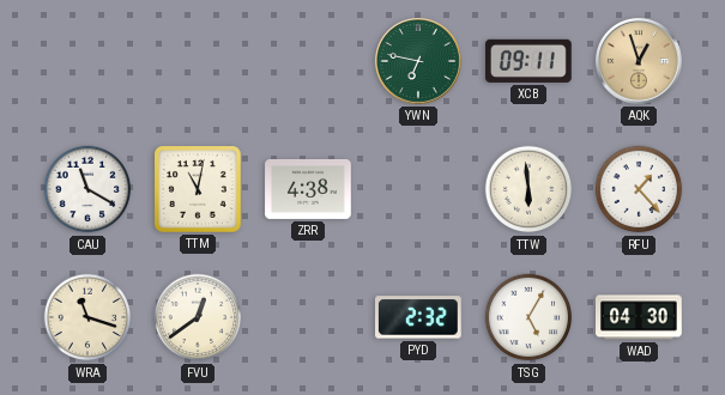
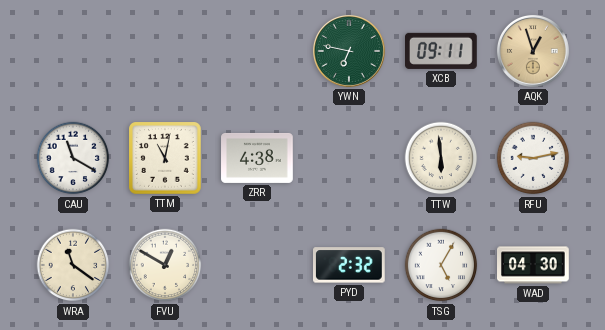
RFU: 1:23 -> 9:13 (533, 158)
WRA: 11:18 -> 11:21 (73, 265)
FVU: 12:39 -> 12:50 (165, 265)
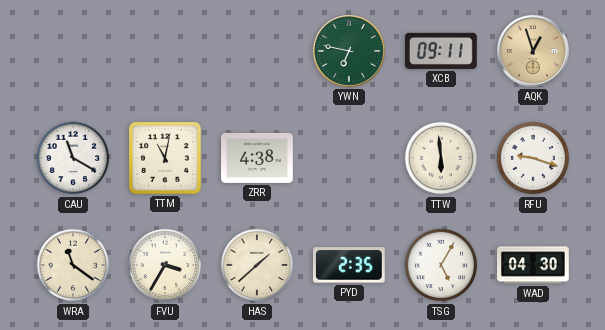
RFU: 9:13 -> 9:18 (533, 158)
FVU: 12:50 -> 3:35 (165, 265)
HAS: none -> 1:38 (257, 265)
PYD: 2:32 -> 2:35 (350, 265)
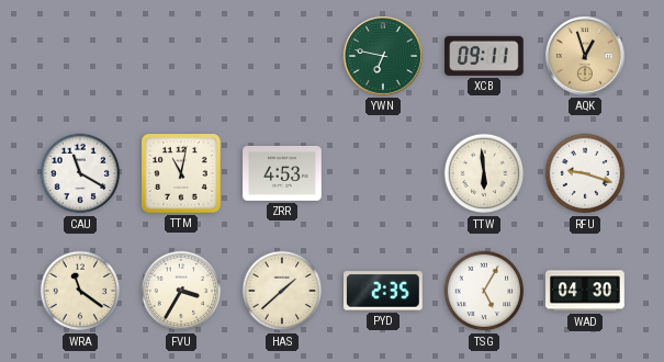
ZRR: 4:38 -> 4:53 (282, 173)
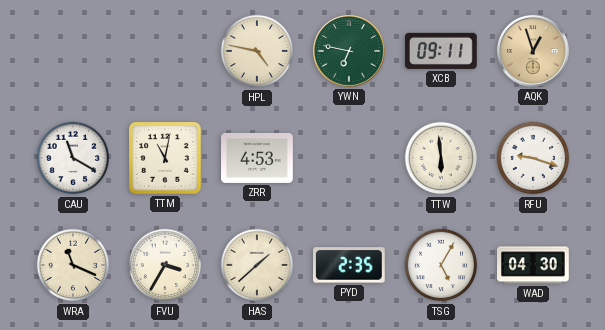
HPL: none -> 4:47 (257, 51)
WRA: 11:21 -> 11:19 (73, 265)
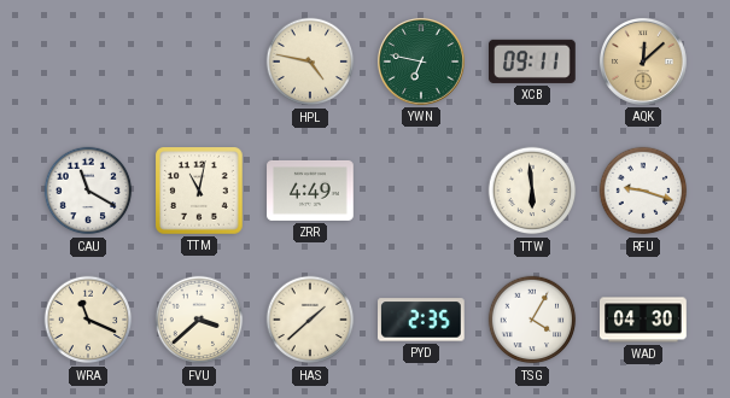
AQK: 12:57 -> 12:08 (643, 62)
ZRR: 4:53 -> 4:49 (310, 191)
FVU: 3:35 -> 3:38 (199, 320)
TSG: 5:05 -> 4:05 (532, 320)
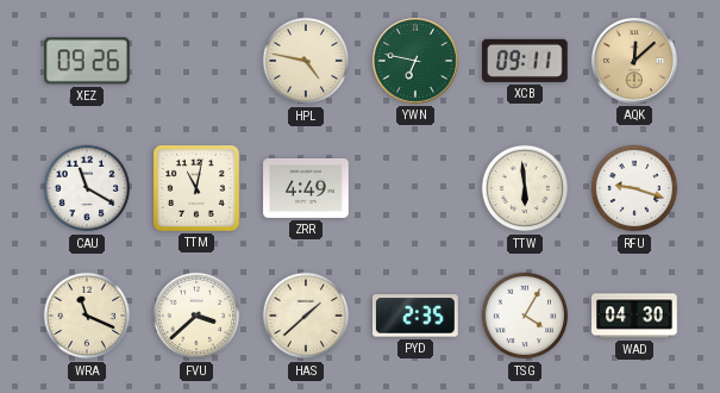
XEZ: none -> 09:26 (88, 61)
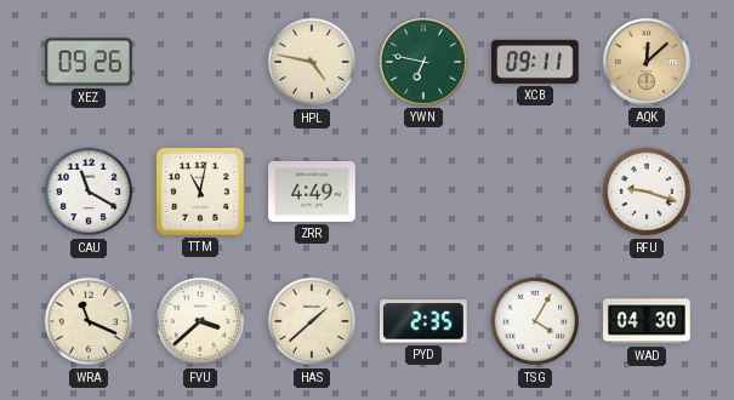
TTW: 5:59 -> none (525, 188)
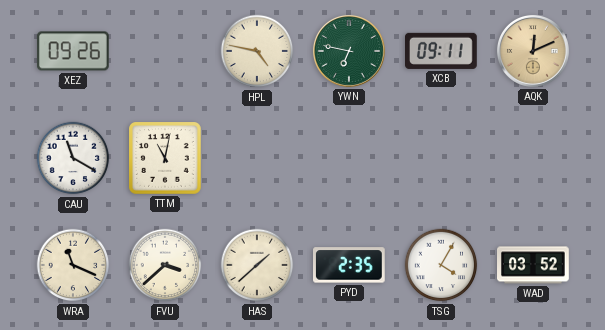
AQK: 12:08 -> 12:11 (533, 51)
ZRR: 4:49 -> none (312, 192)
RFU: 9:18 -> none (647, 192)
WAD: 04:30 -> 03:52 (533, 265)
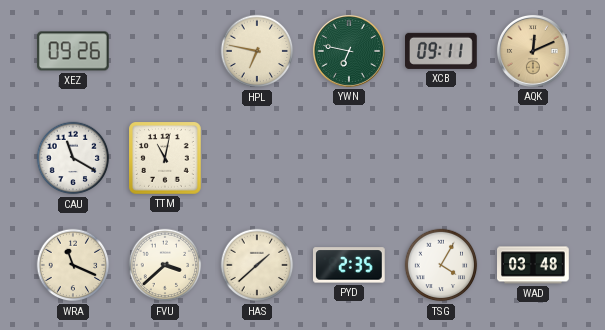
HPL: 4:47 -> 6:47 (257, 51)
WAD: 03:52 -> 03:48 (533, 265)
